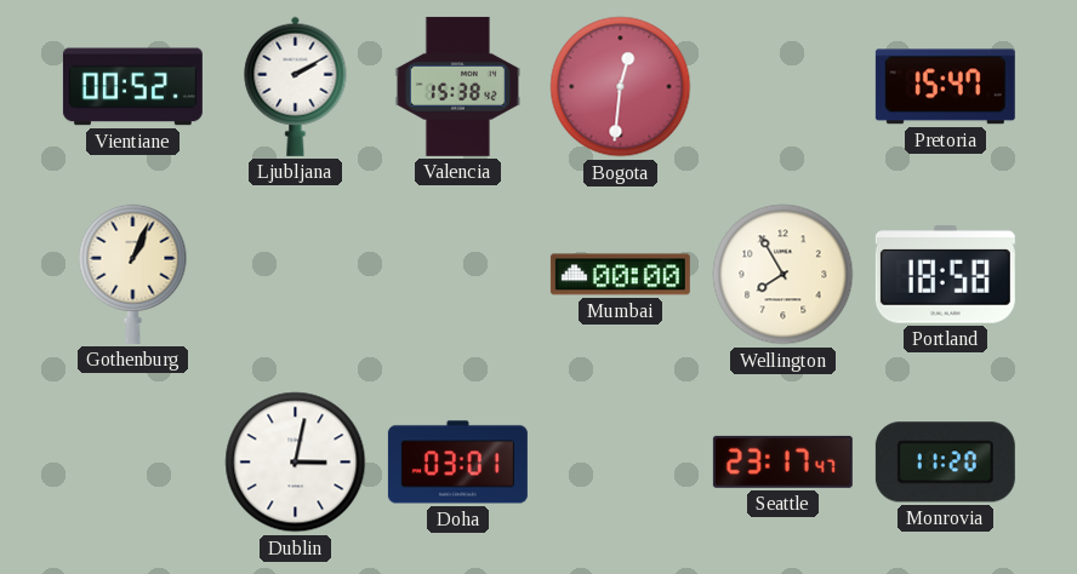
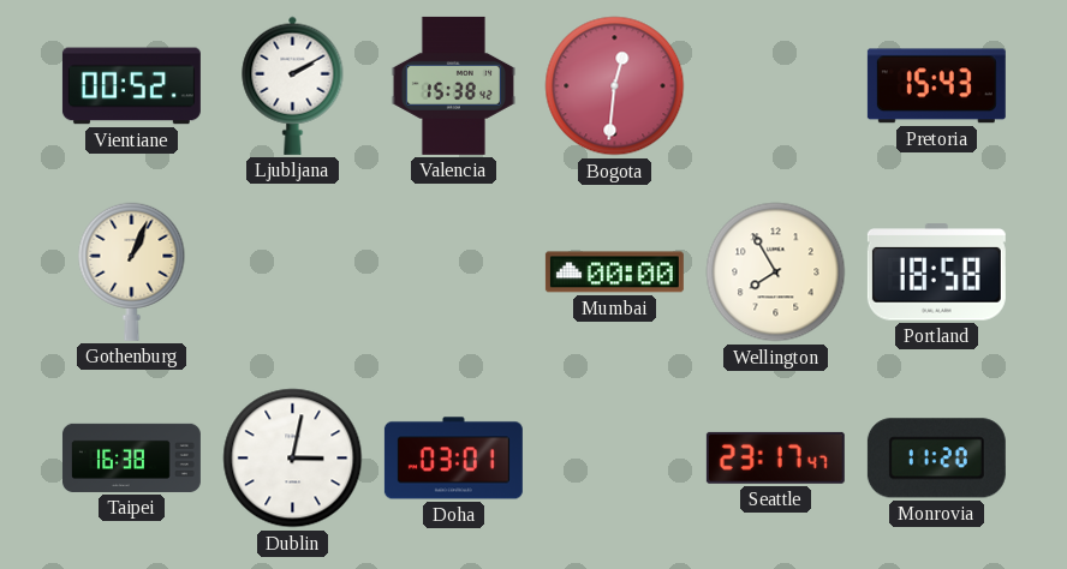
Pretoria: 15:47 -> 15:43 (936, 86)
Taipei: none -> 16:38 (131, 457)
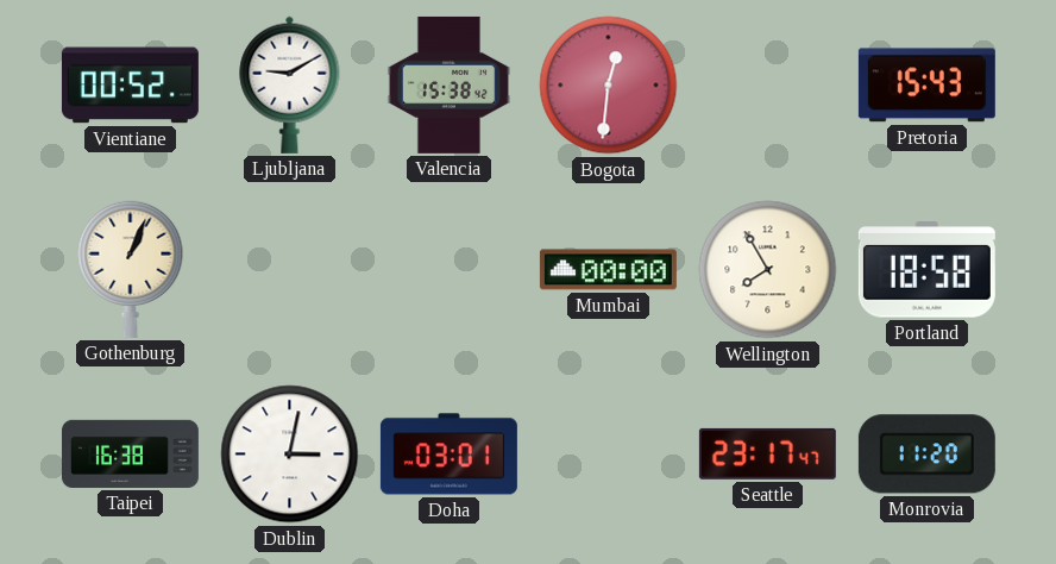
Ljubljana: 2:10 -> 9:10 (290, 84)
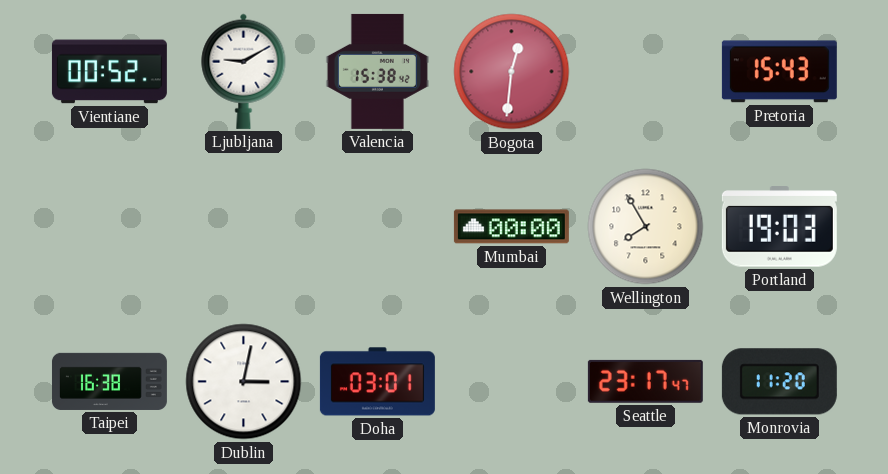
Gothenburg: 1:04 -> none (131, 269)
Portland: 18:58 -> 19:03 (779, 227)
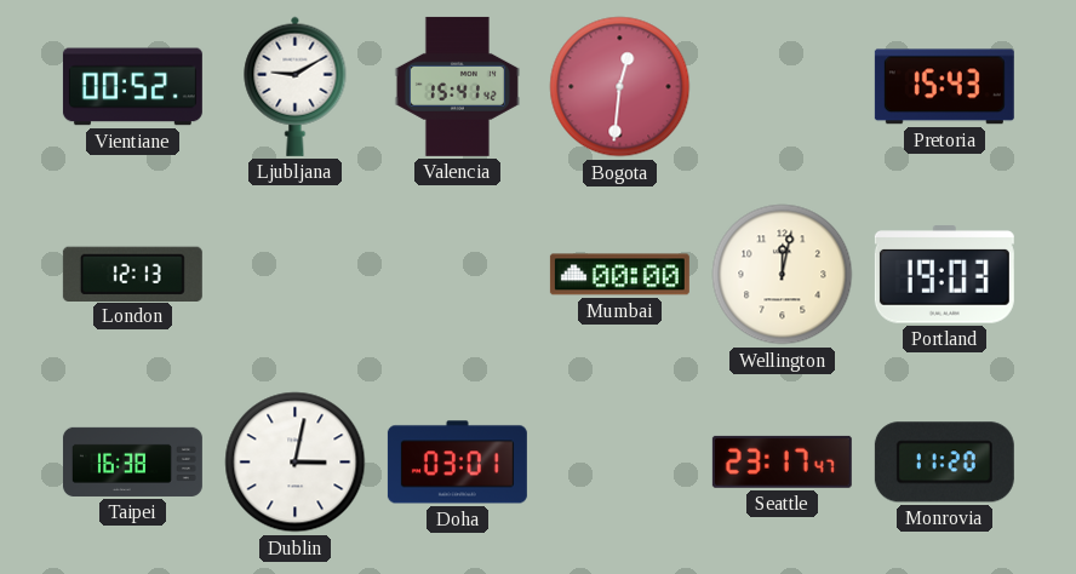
Valencia: 15:38 -> 15:41 (457, 86)
London: none -> 12:13 (132, 274)
Wellington: 7:55 -> 12:02 (783, 275)
